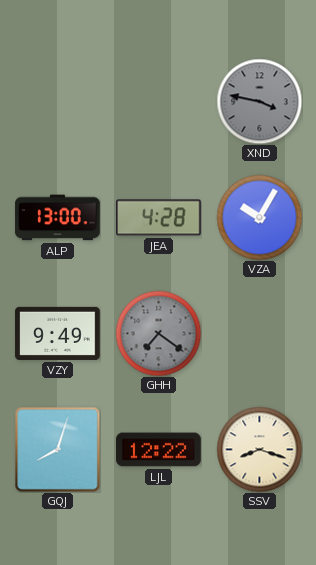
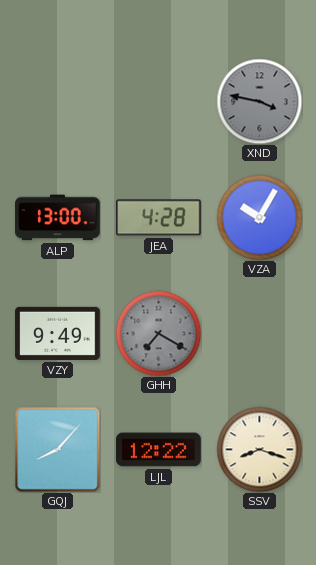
GHH: 7:21 -> 7:20 (158, 333)
GQJ: 8:03 -> 8:07 (57, 449)
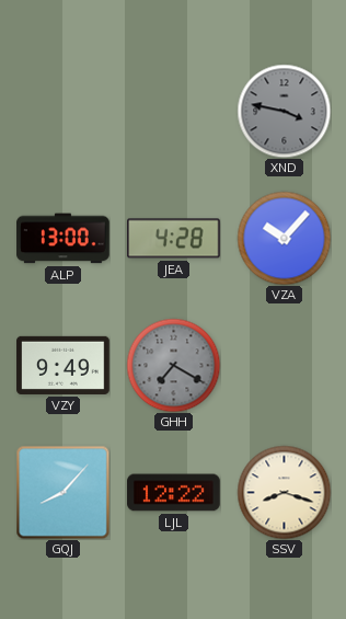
VZA: 10:05 -> 10:07 (284, 238)
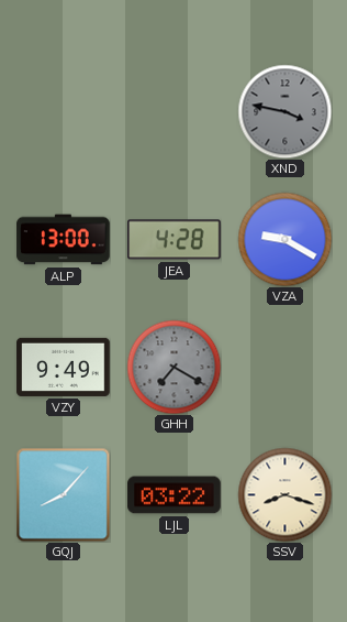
VZA: 10:07 -> 9:20 (284, 239)
LJL: 12:22 -> 03:22 (175, 495)
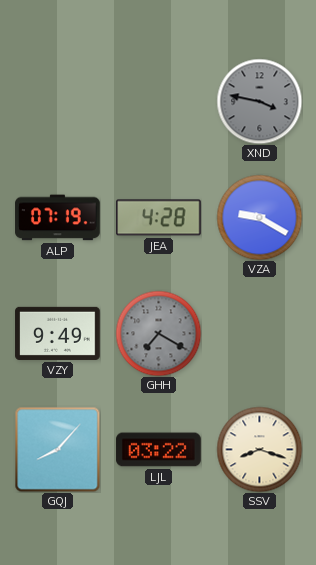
ALP: 13:00 -> 07:19 (58, 218)
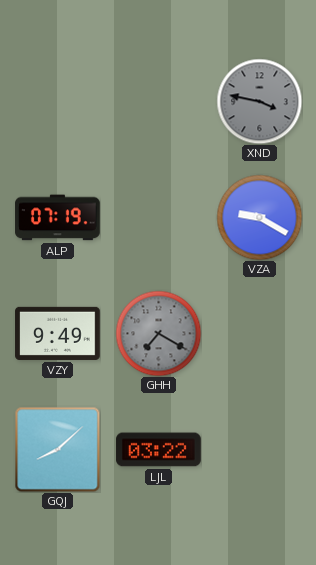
JEA: 4:28 -> none (159, 218)
GQJ: 8:07 -> 8:08 (57, 449)
SSV: 8:18 -> none (259, 449)
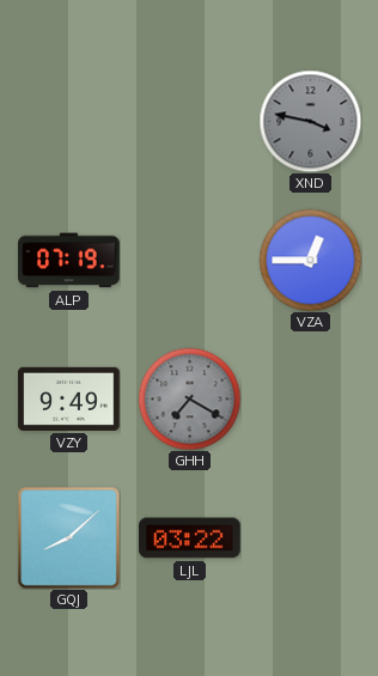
VZA: 9:20 -> 12:45 (310, 260)
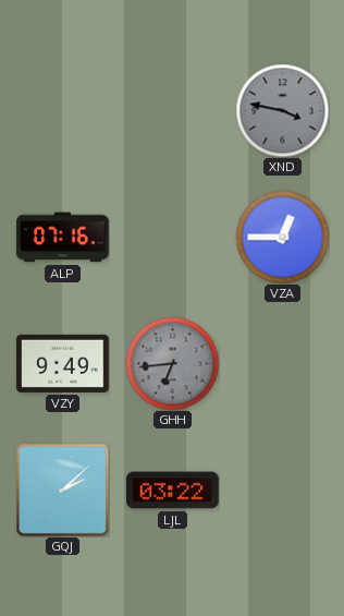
ALP: 07:19 -> 07:16 (63, 238)
GHH: 7:20 -> 6:44 (172, 363)
GQJ: 8:08 -> 2:08 (62, 490)
